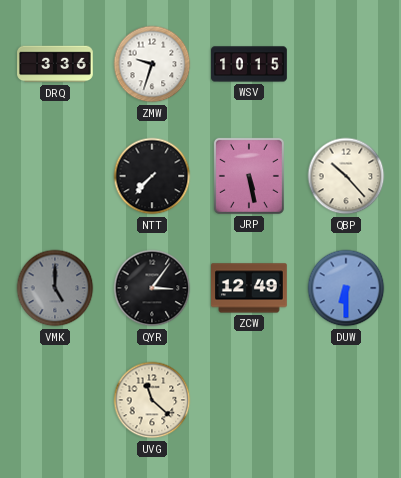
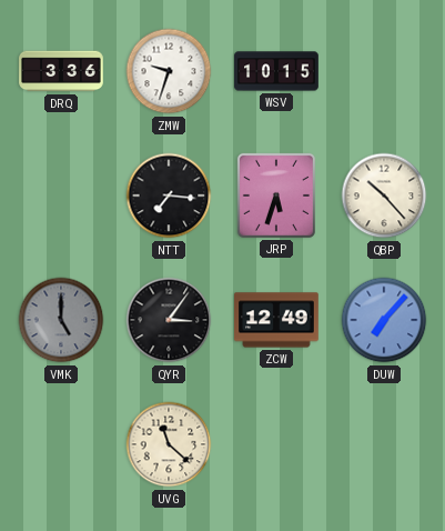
NTT: 7:37 -> 7:16 (169, 196)
JRP: 5:28 -> 5:33 (276, 196)
DUW: 6:30 -> 7:07 (384, 320)
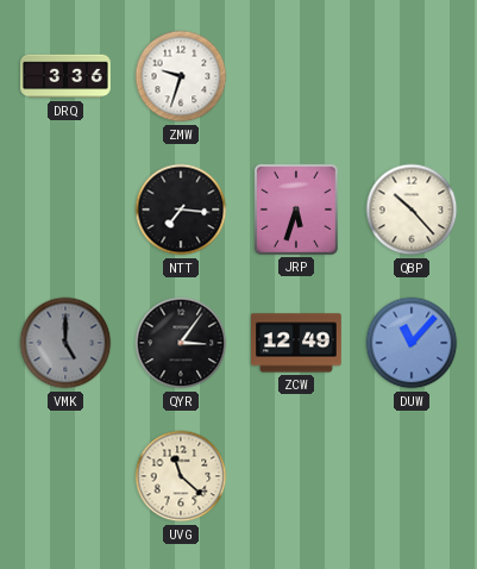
WSV: 10:15 -> none (276, 71)
DUW: 7:07 -> 11:07 (412, 343)
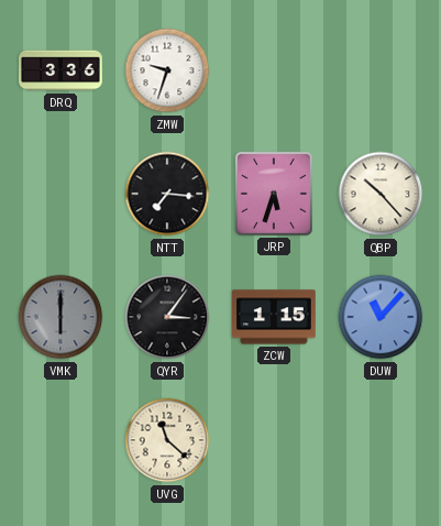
VMK: 5:00 -> 6:00 (60, 317)
ZCW: 12:49 -> 1:15 (275, 317)
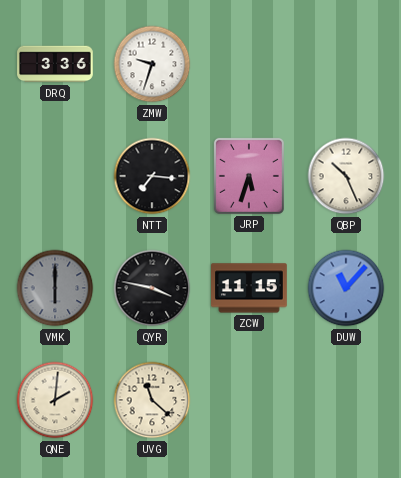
QBP: 10:23 -> 10:26 (346, 176)
QYR: 3:06 -> 3:47 (152, 288)
ZCW: 1:15 -> 11:15 (250, 288)
QNE: none -> 2:01 (55, 400)
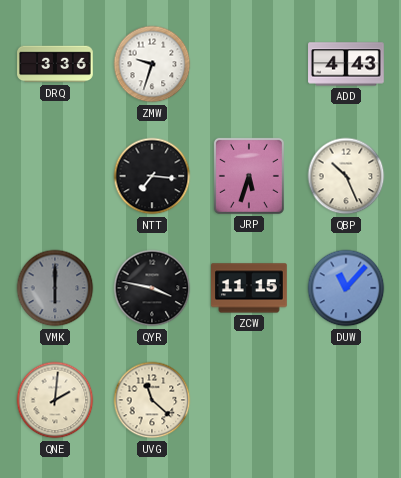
ADD: none -> 4:43 (346, 64)
